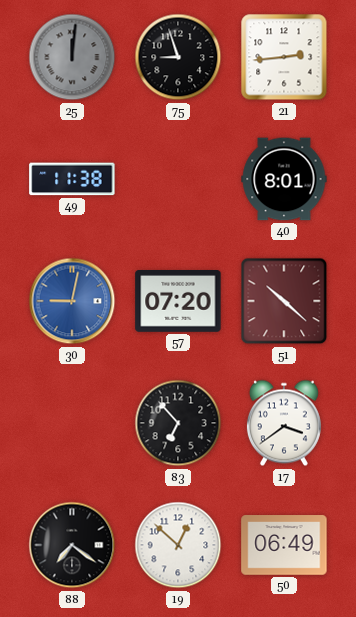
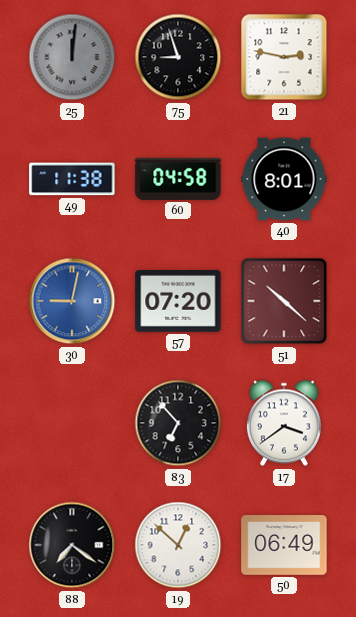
21: 2:44 -> 2:47 (284, 57)
60: none -> 04:58 (178, 179)
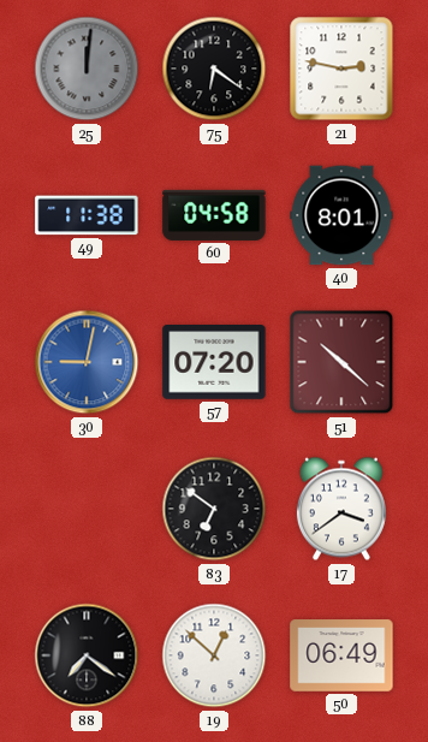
75: 8:57 -> 6:21 (214, 69)
83: 6:53 -> 6:51 (214, 509)
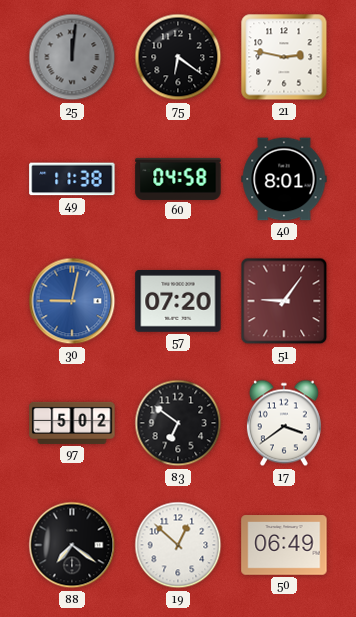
51: 10:22 -> 9:06 (284, 301)
97: none -> 5:02 (72, 423)
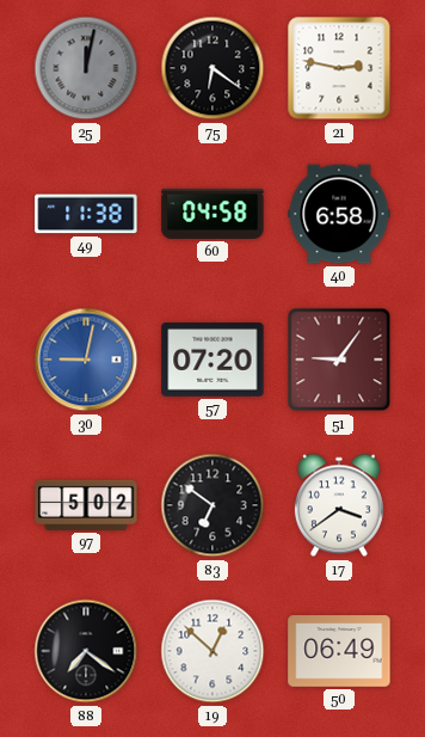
25: 12:01 -> 12:02 (86, 68)
40: 8:01 -> 6:58 (339, 214)
